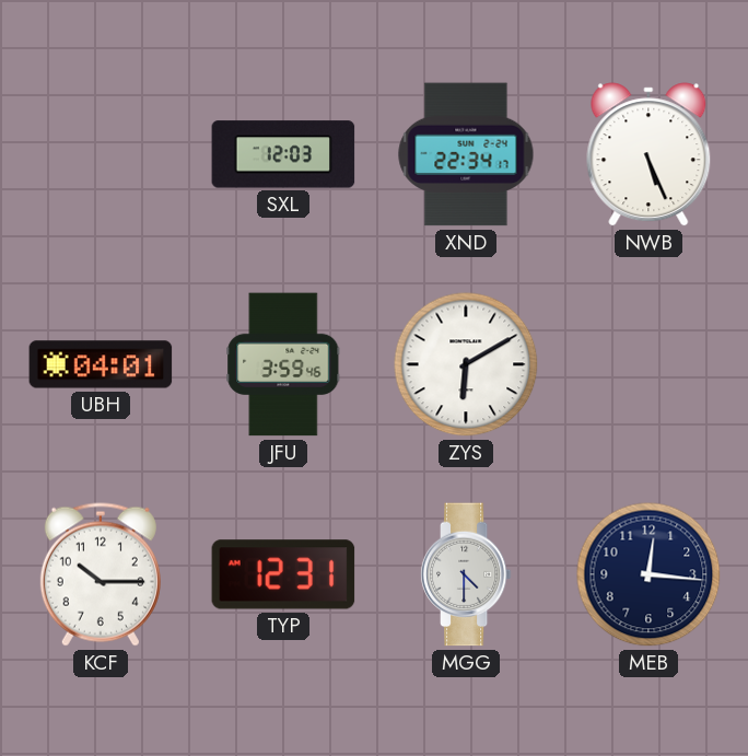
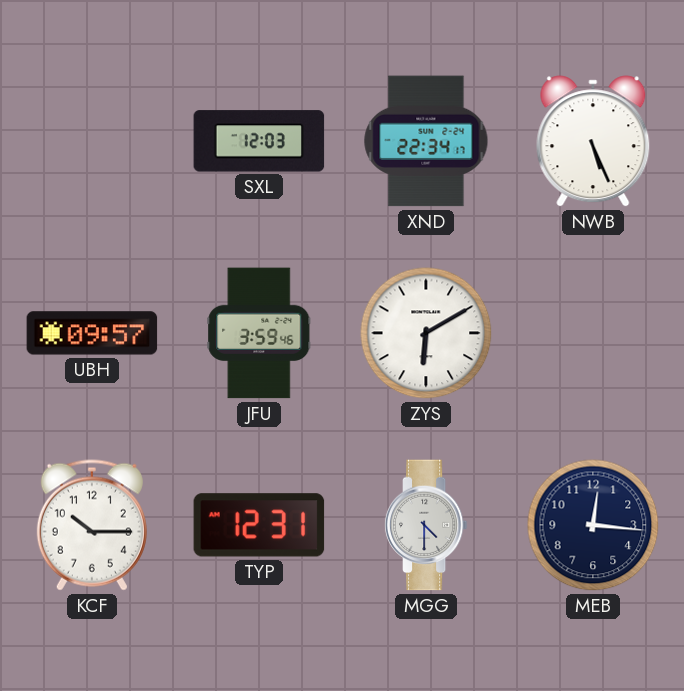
UBH: 04:01 -> 09:57 (92, 333)
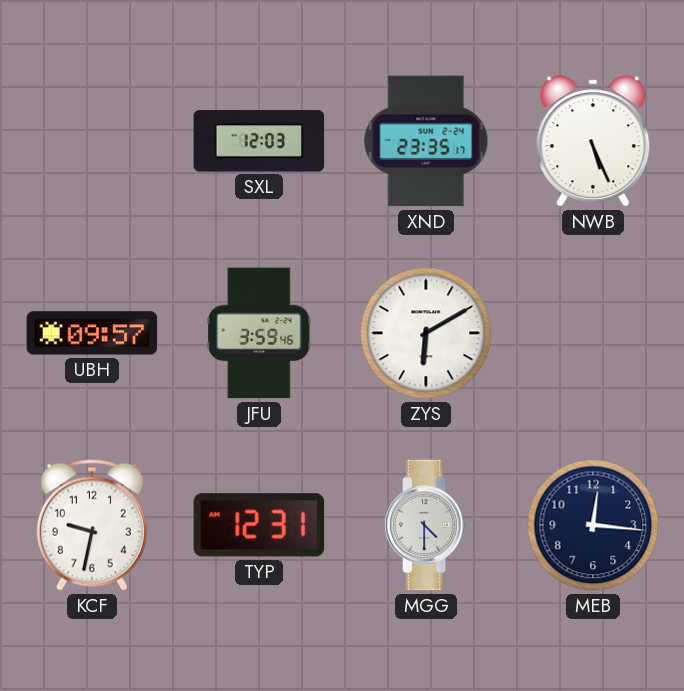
XND: 22:34 -> 23:35 (426, 141)
KCF: 10:15 -> 9:32 (92, 525)
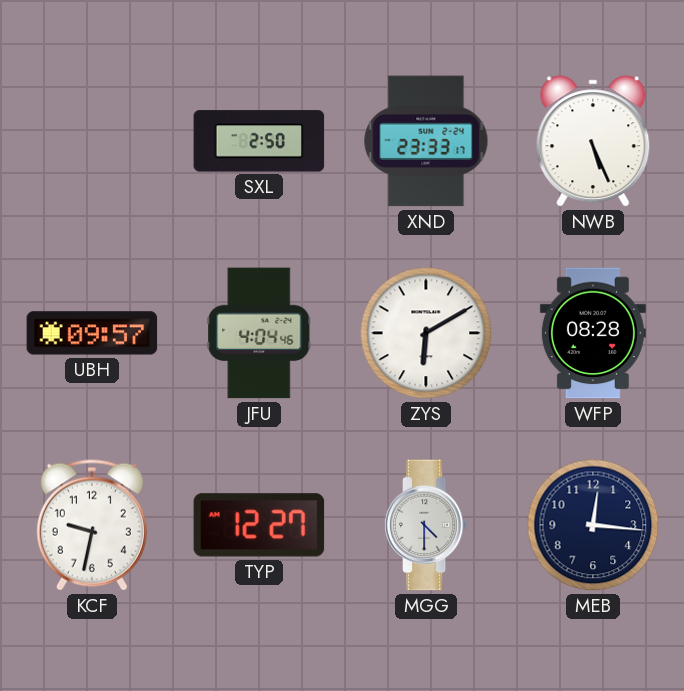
SXL: 12:03 -> 2:50 (259, 141)
XND: 23:35 -> 23:33 (426, 141)
JFU: 3:59 -> 4:04 (259, 333)
WFP: none -> 08:28 (593, 333)
TYP: 12:31 -> 12:27 (259, 525)
